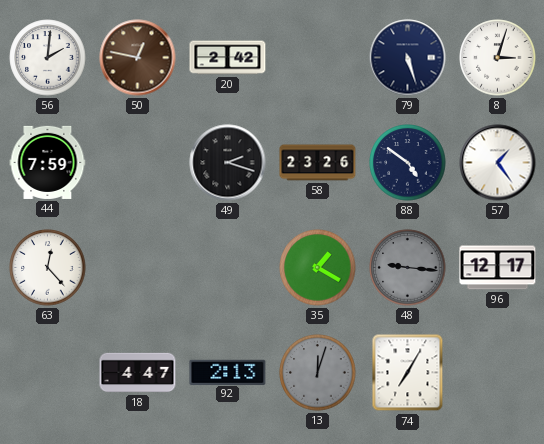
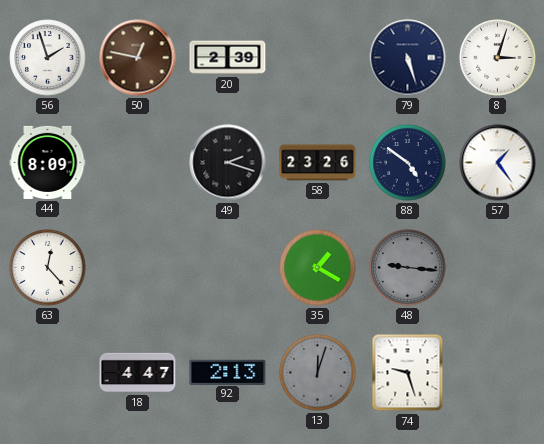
56: 2:01 -> 1:57 (48, 58)
20: 2:42 -> 2:39 (228, 58)
44: 7:59 -> 8:09 (48, 162)
96: 12:17 -> none (498, 268)
74: 7:05 -> 9:27 (408, 373)
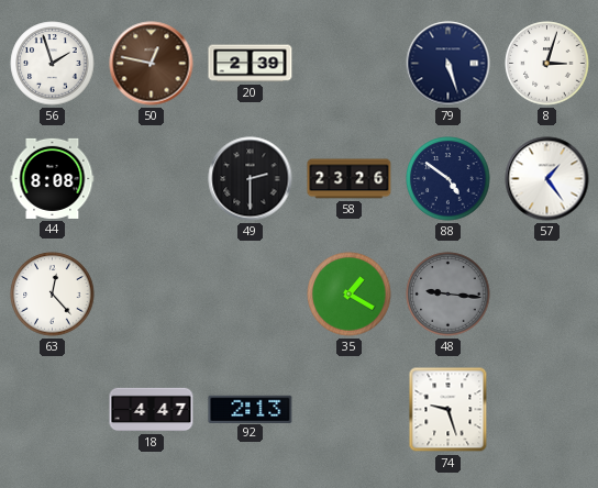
44: 8:09 -> 8:08 (53, 178)
49: 2:18 -> 2:30 (251, 179)
13: 12:03 -> none (318, 373)
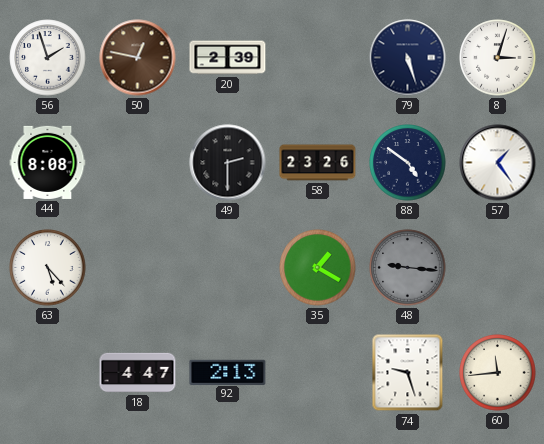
63: 12:23 -> 5:23 (48, 268)
60: none -> 11:44 (498, 373)
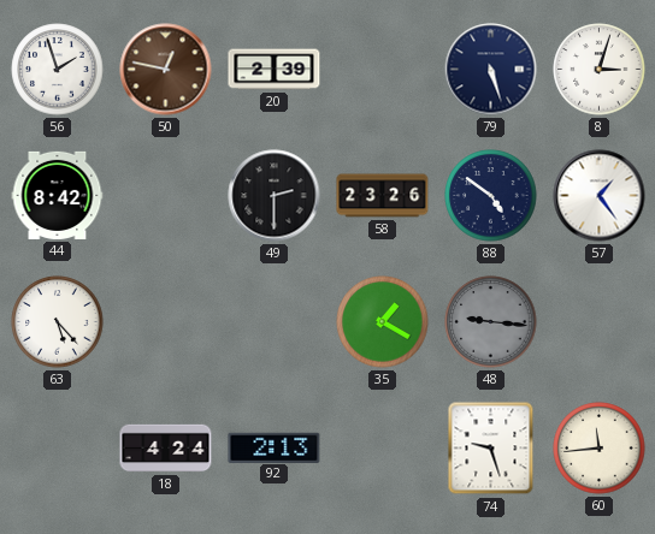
44: 8:08 -> 8:42 (58, 195)
18: 4:47 -> 4:24 (166, 449)
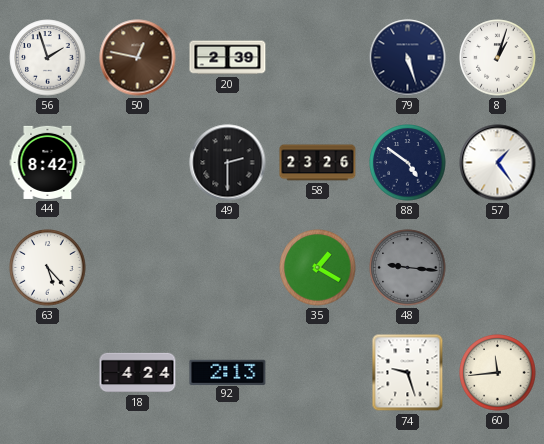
8: 3:03 -> 1:03 (498, 58)
